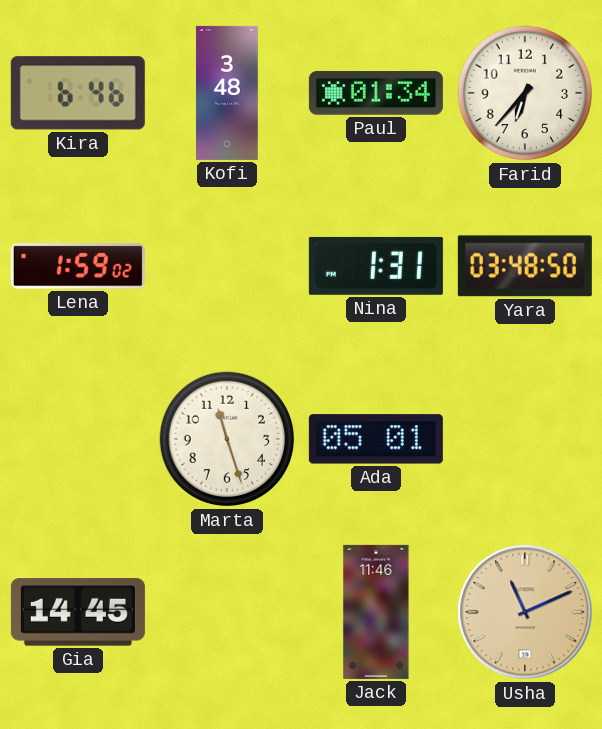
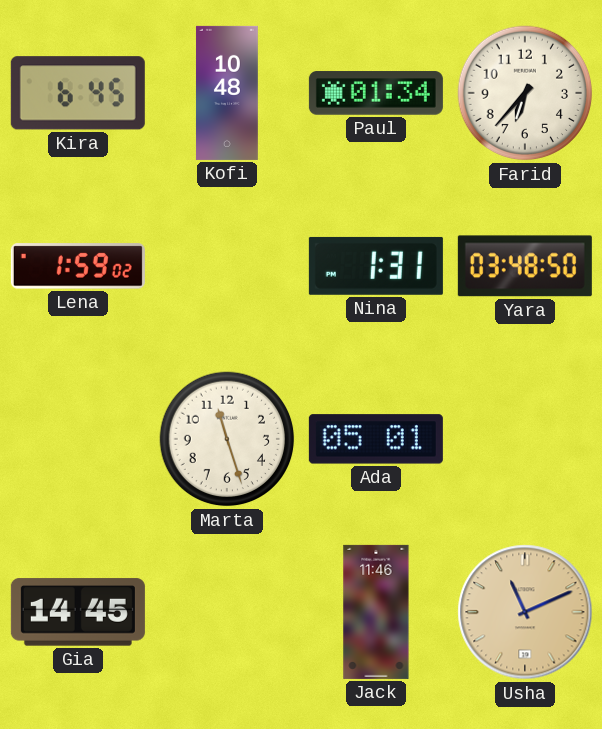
Kira: 6:46 -> 6:45 (78, 93)
Kofi: 3:48 -> 10:48 (227, 93)
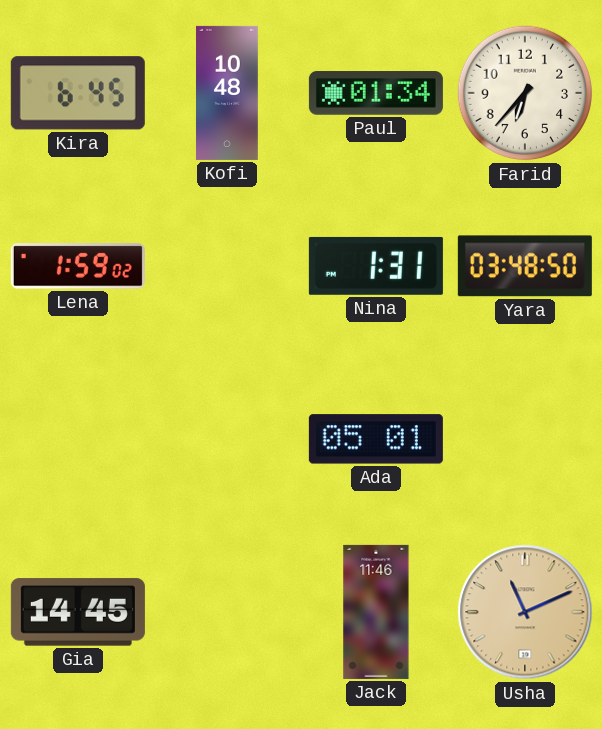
Marta: 11:27 -> none (227, 439)
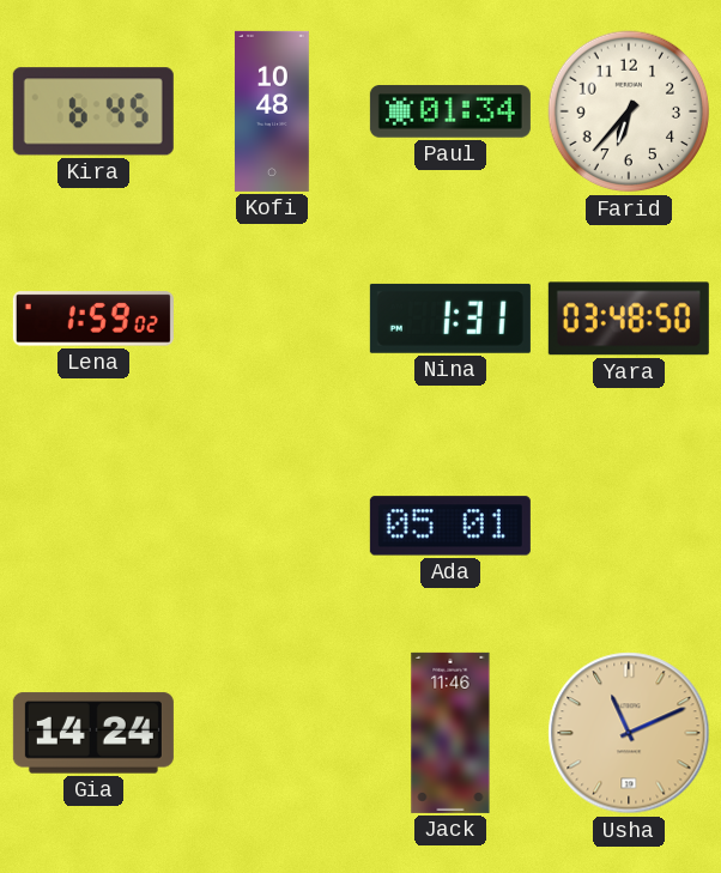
Gia: 14:45 -> 14:24 (93, 733)
